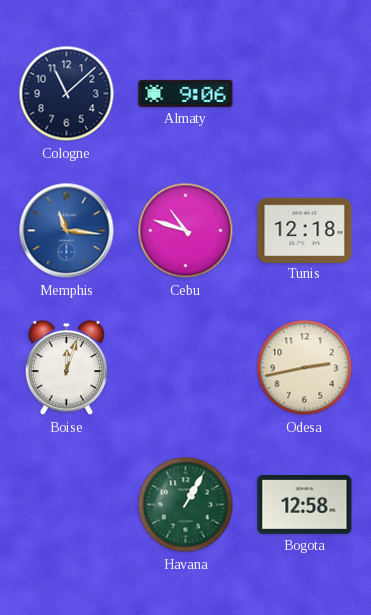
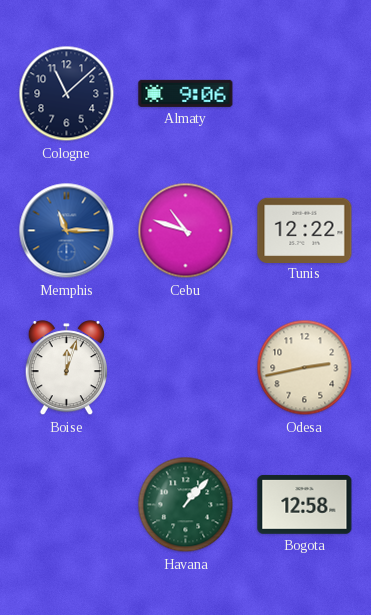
Memphis: 11:16 -> 11:15 (67, 231)
Tunis: 12:18 -> 12:22 (305, 230)
Havana: 1:05 -> 1:07 (186, 505)
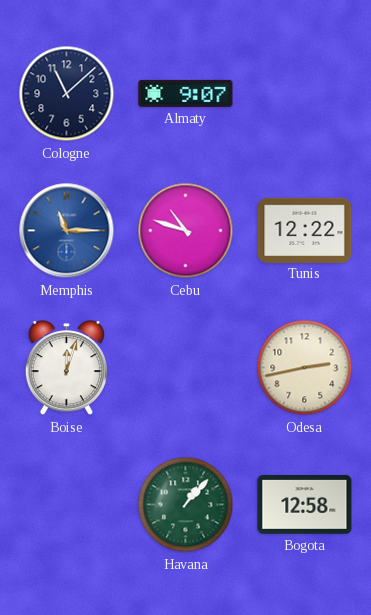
Almaty: 9:06 -> 9:07 (186, 93)
